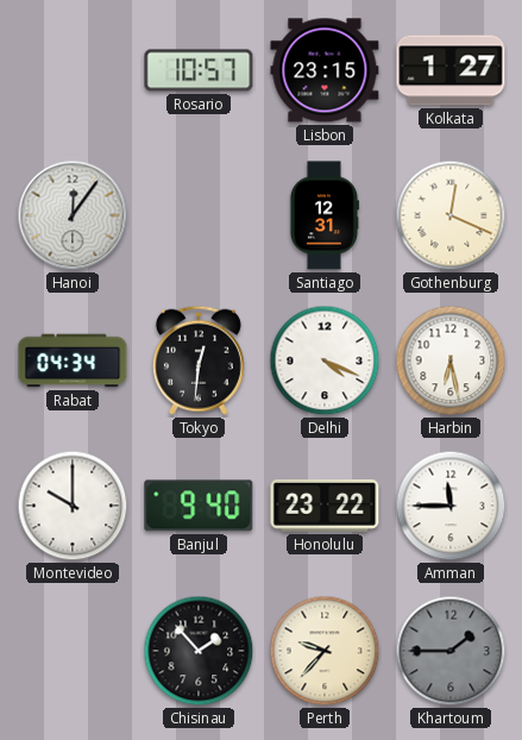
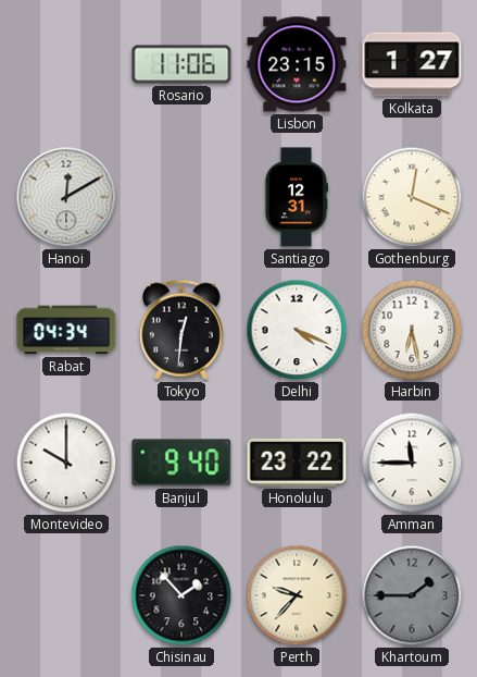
Rosario: 10:57 -> 11:06 (181, 64)
Hanoi: 12:06 -> 12:10 (66, 197)
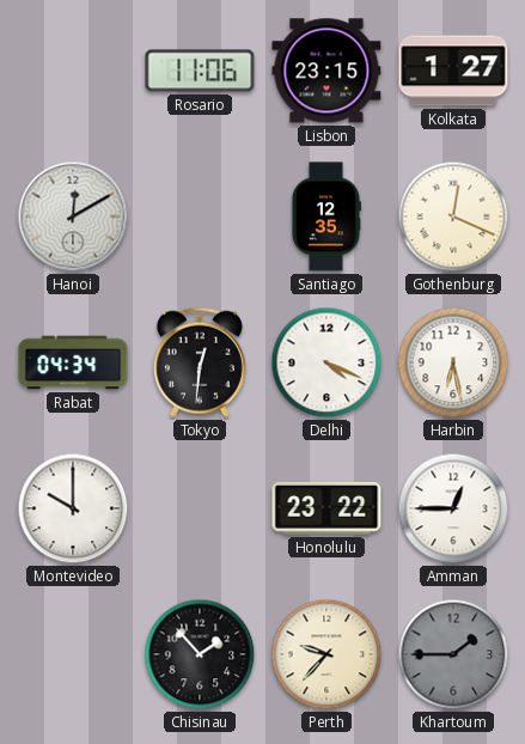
Santiago: 12:31 -> 12:35 (325, 217)
Banjul: 9:40 -> none (181, 463)
Amman: 11:45 -> 12:45 (453, 508)
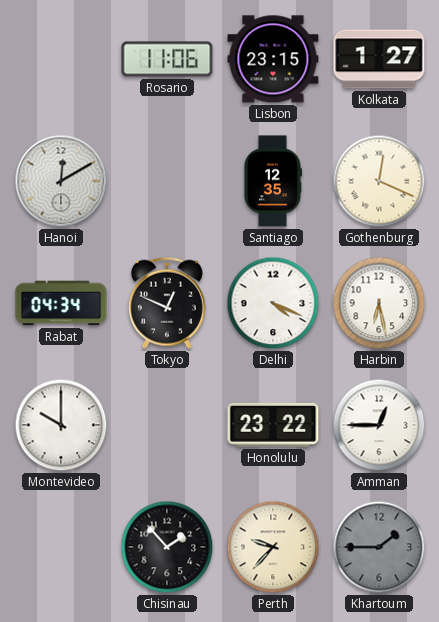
Tokyo: 12:31 -> 12:49 (167, 303)
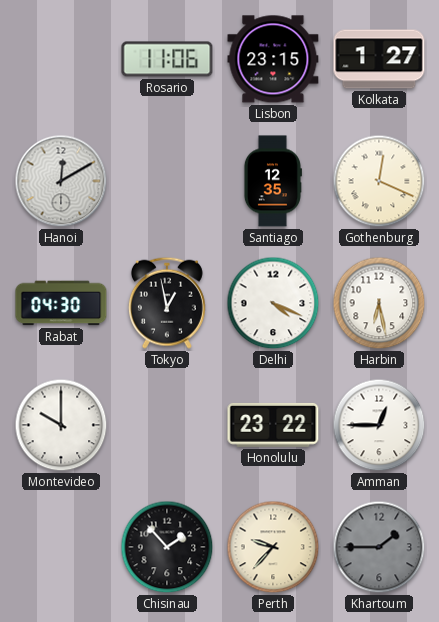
Rabat: 04:34 -> 04:30 (61, 303)
Tokyo: 12:49 -> 12:58 (167, 303)
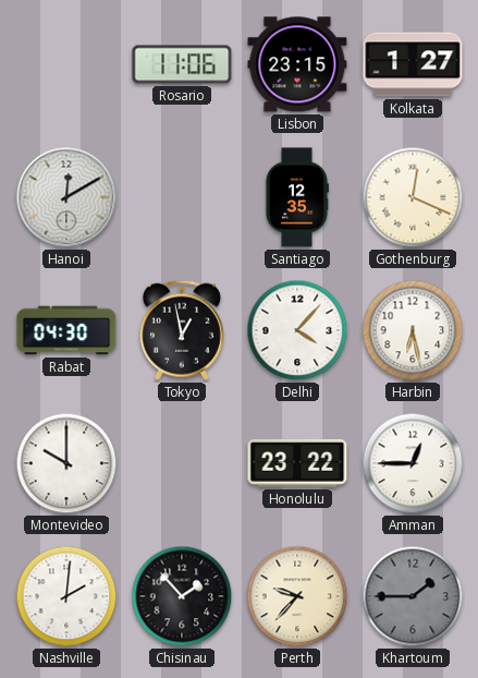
Delhi: 4:19 -> 4:07 (297, 330)
Nashville: none -> 2:01 (66, 596)
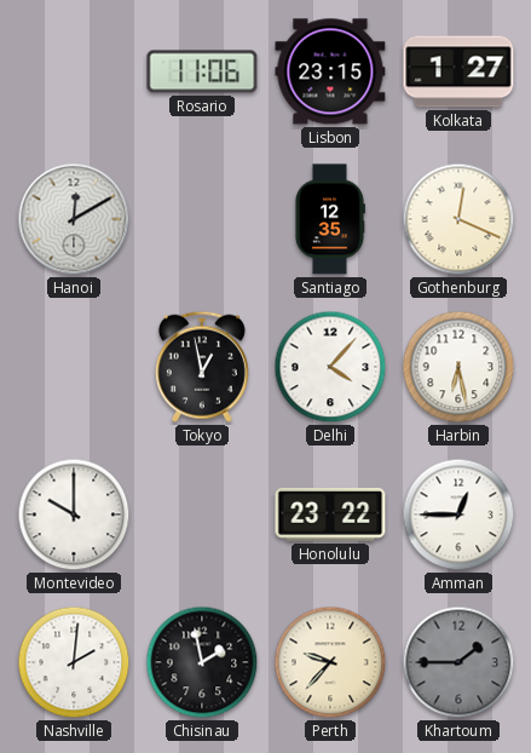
Rabat: 04:30 -> none (66, 330)
Chisinau: 1:53 -> 1:58 (202, 662)
